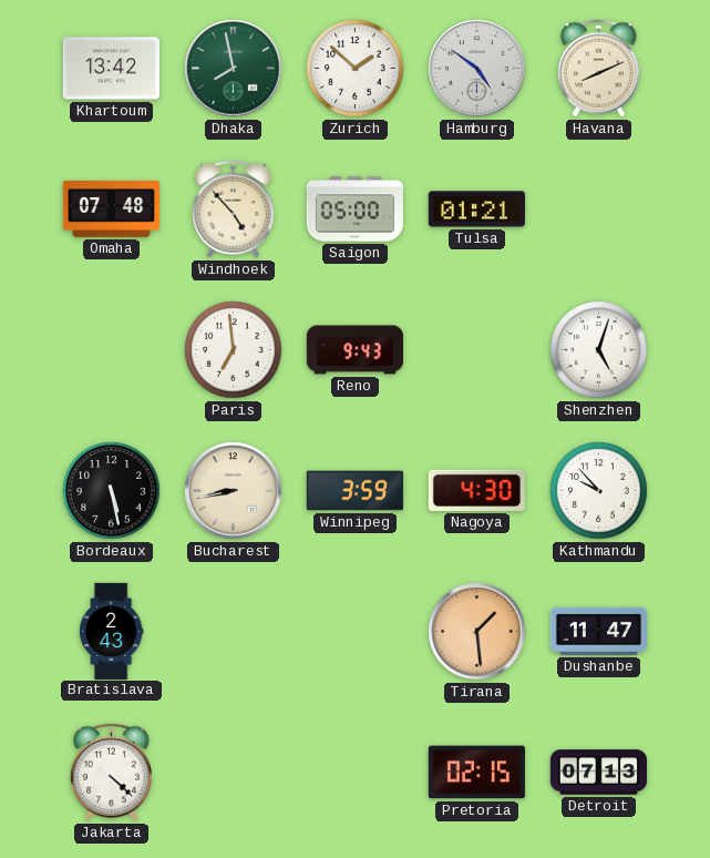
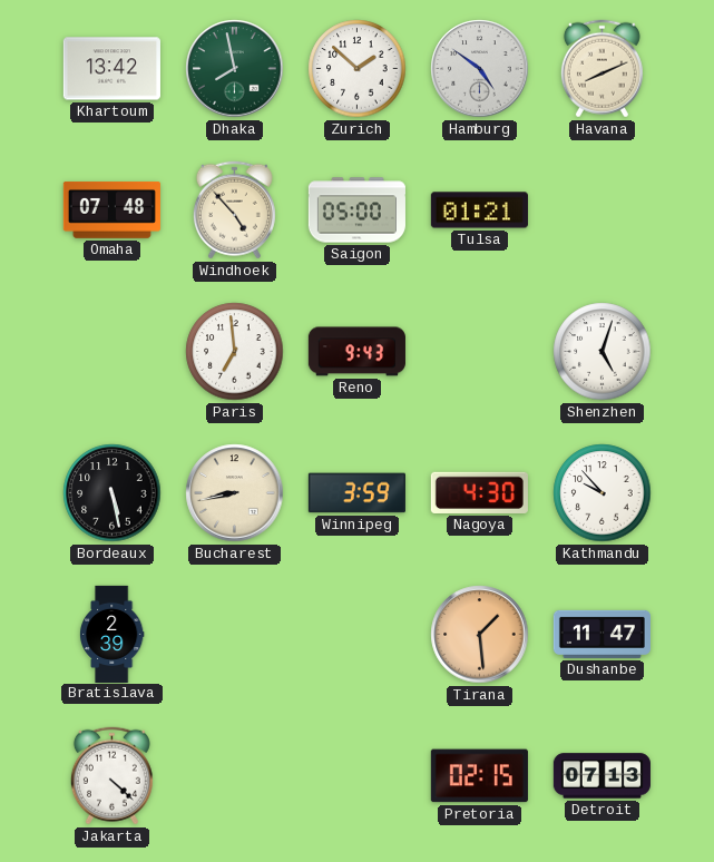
Bratislava: 2:43 -> 2:39 (111, 634)
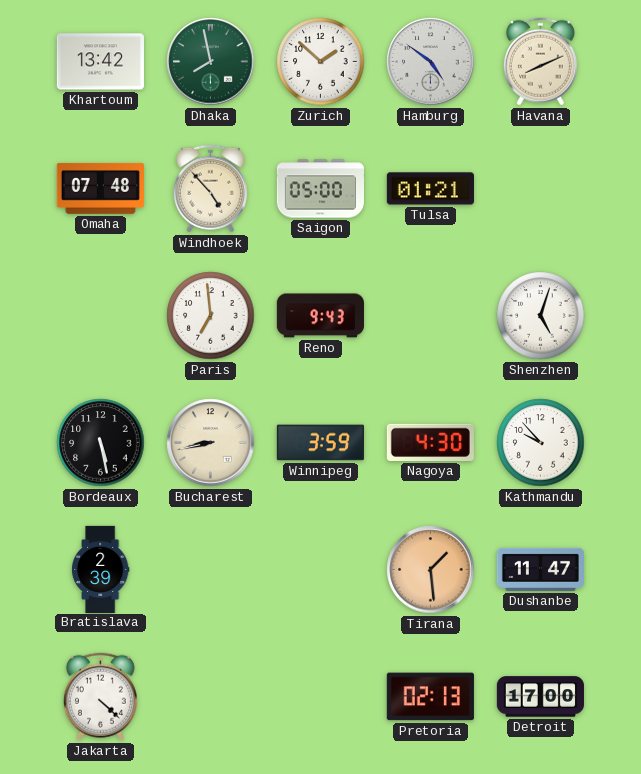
Pretoria: 02:15 -> 02:13 (430, 697)
Detroit: 07:13 -> 17:00 (540, 697)
